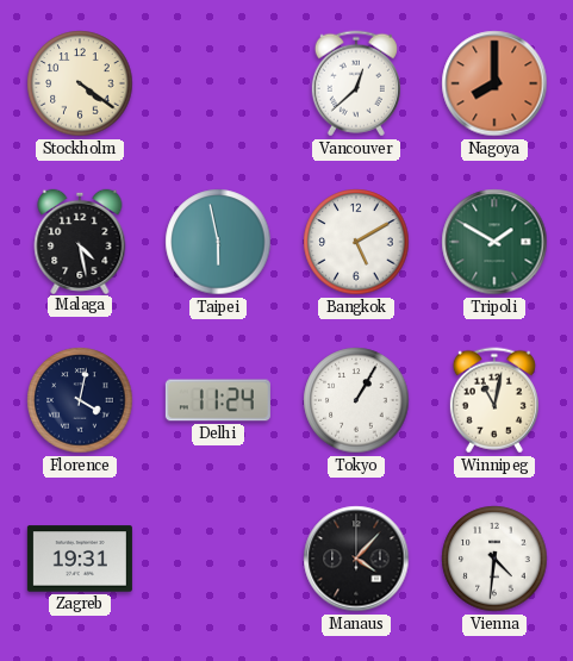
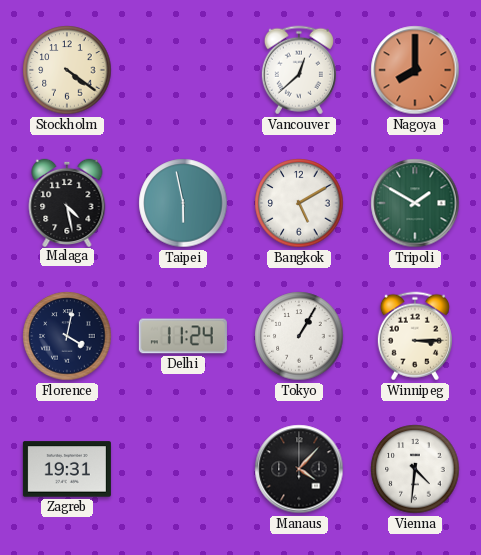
Winnipeg: 11:02 -> 3:15 (415, 336)
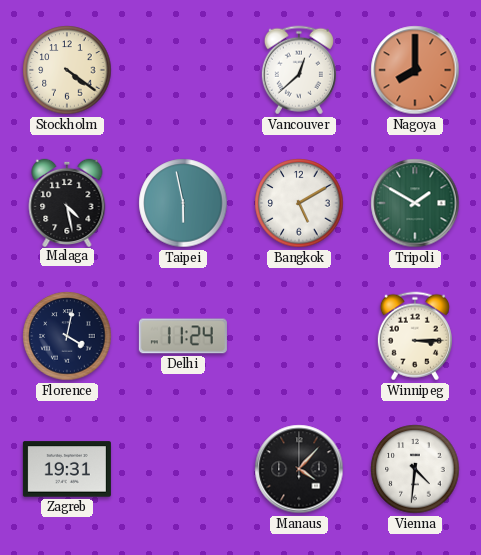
Tokyo: 1:05 -> none (299, 336)
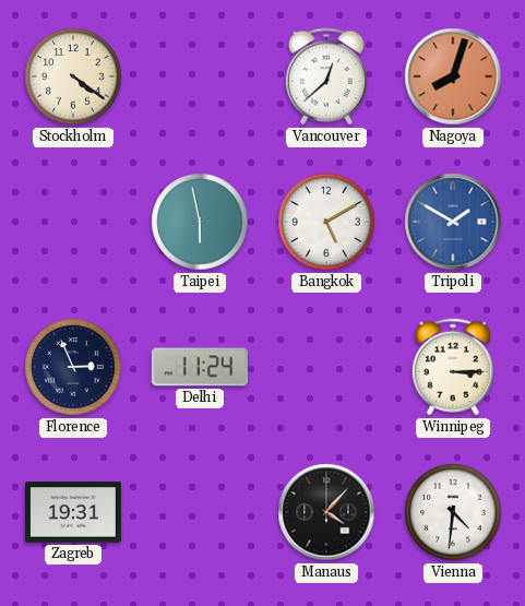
Nagoya: 8:00 -> 8:03 (453, 76)
Malaga: 4:28 -> none (67, 202)
Tripoli dial: green -> blue (453, 222)
Florence: 4:02 -> 2:56 (73, 367)
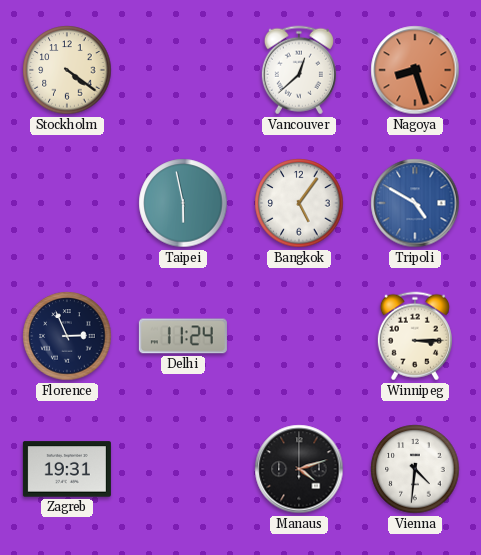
Nagoya: 8:03 -> 8:27 (415, 70)
Bangkok: 5:10 -> 5:06 (299, 203)
Tripoli: 1:50 -> 4:50 (415, 203)
Manaus: 4:07 -> 4:12 (299, 469)
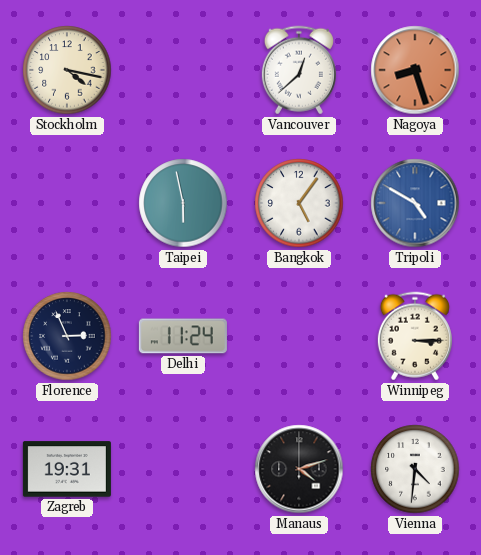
Stockholm: 4:21 -> 4:17 (67, 70)
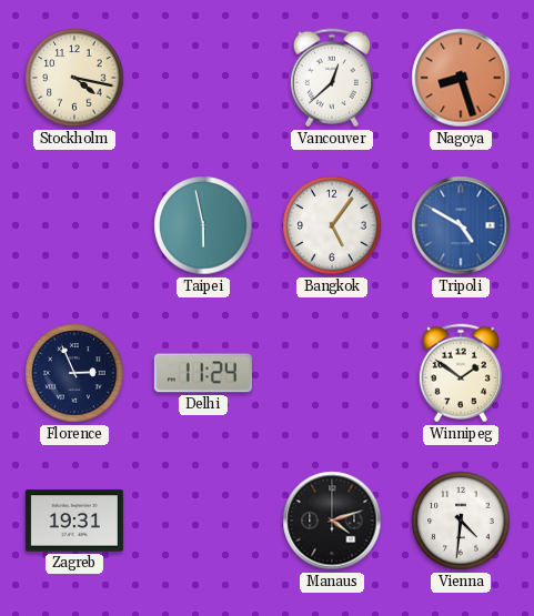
Winnipeg: 3:15 -> 1:51 (461, 373)
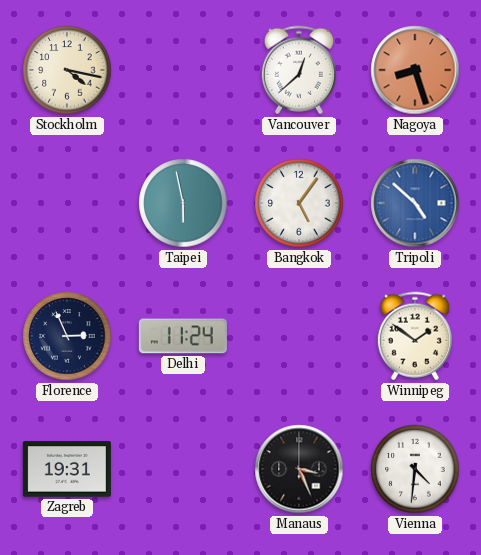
Tripoli: 4:50 -> 4:52 (415, 203)
Manaus: 4:12 -> 3:26 (299, 469)
